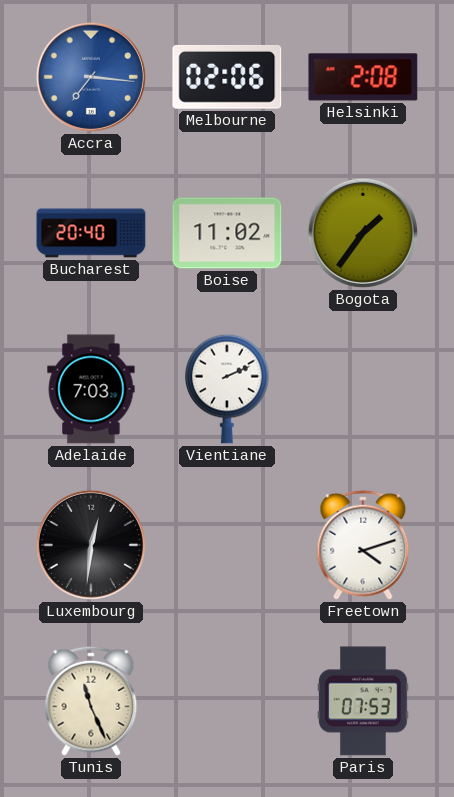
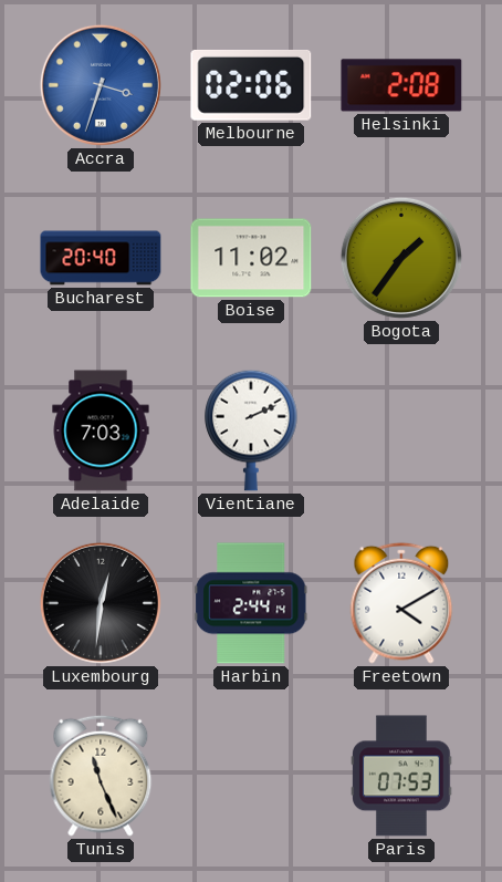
Accra: 7:16 -> 3:33 (101, 85)
Harbin: none -> 2:44 (251, 603)
Freetown: 4:12 -> 4:10 (401, 603)
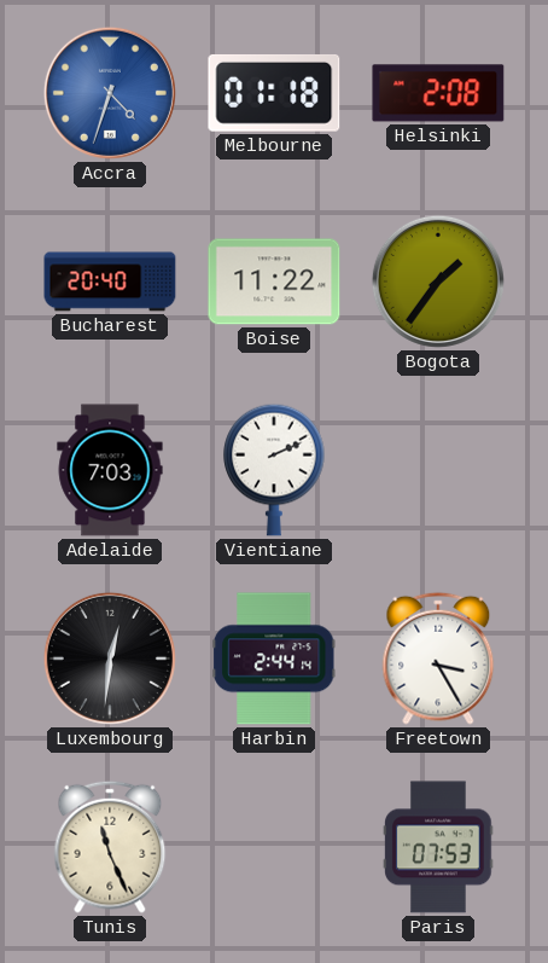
Accra: 3:33 -> 4:33 (110, 93)
Melbourne: 02:06 -> 01:18 (274, 93)
Boise: 11:02 -> 11:22 (274, 282)
Freetown: 4:10 -> 3:25 (438, 659)
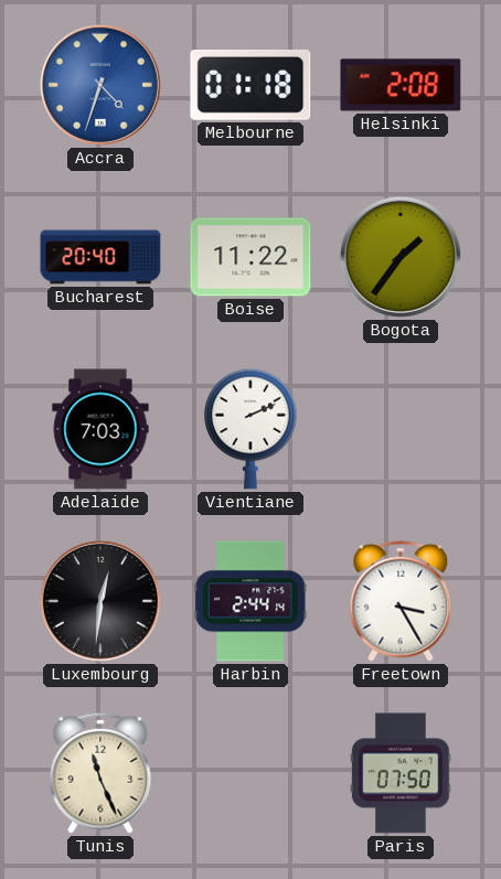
Paris: 07:53 -> 07:50 (401, 773)
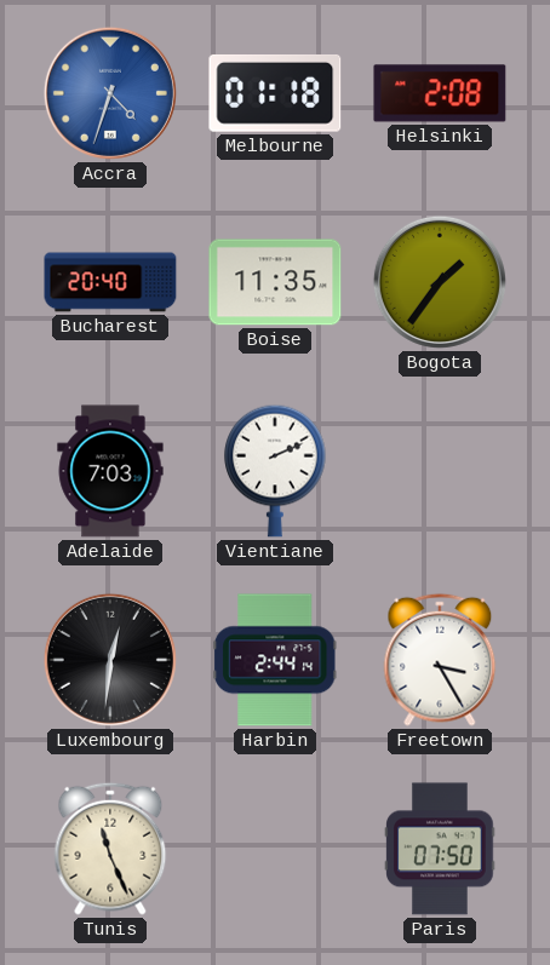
Boise: 11:22 -> 11:35 (275, 282)
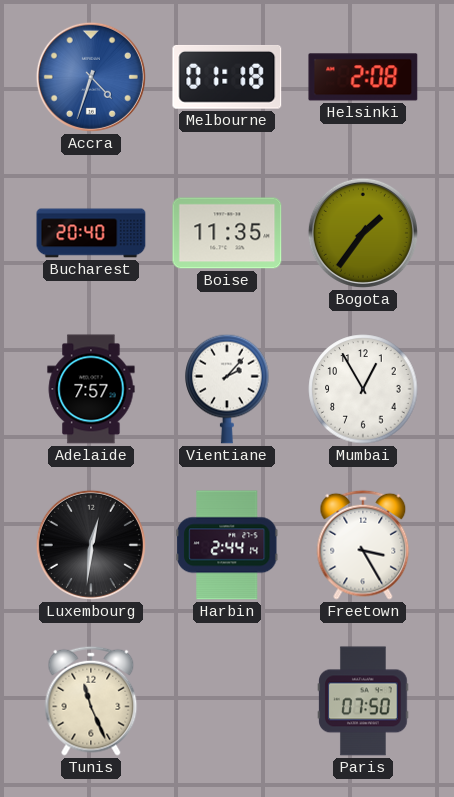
Adelaide: 7:03 -> 7:57 (91, 389)
Vientiane: 2:11 -> 2:07 (227, 389)
Mumbai: none -> 12:55 (363, 389)
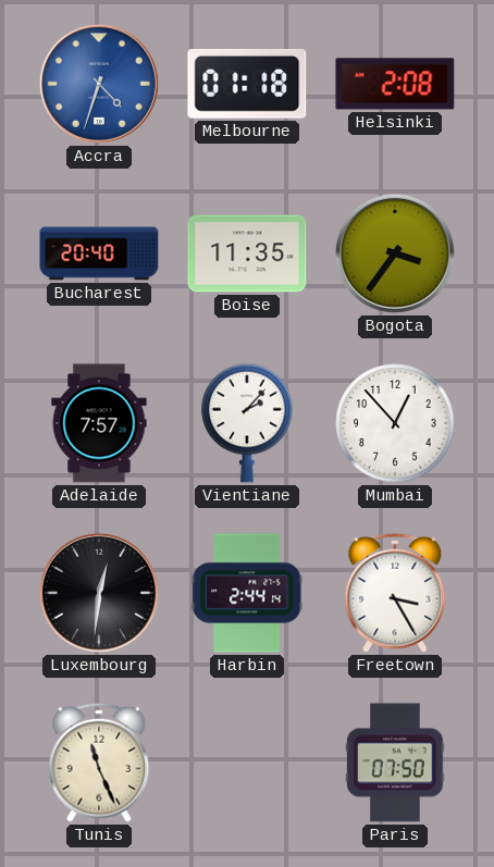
Bogota: 1:36 -> 3:36 (395, 253)
Mumbai: 12:55 -> 12:53 (395, 423)
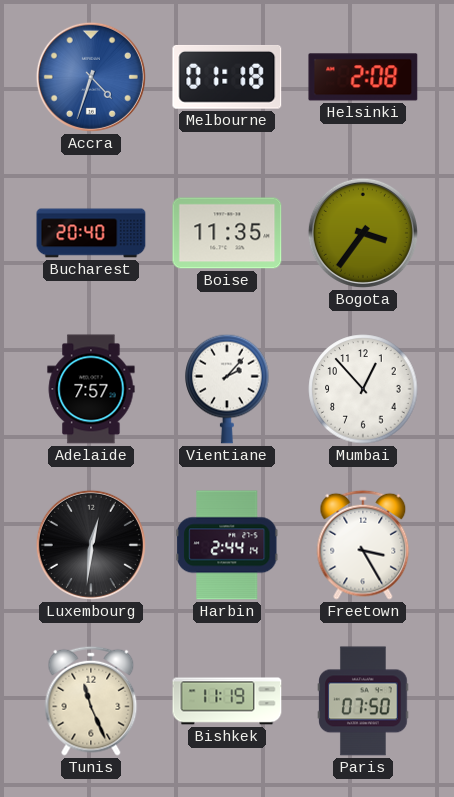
Bishkek: none -> 11:19 (227, 701)
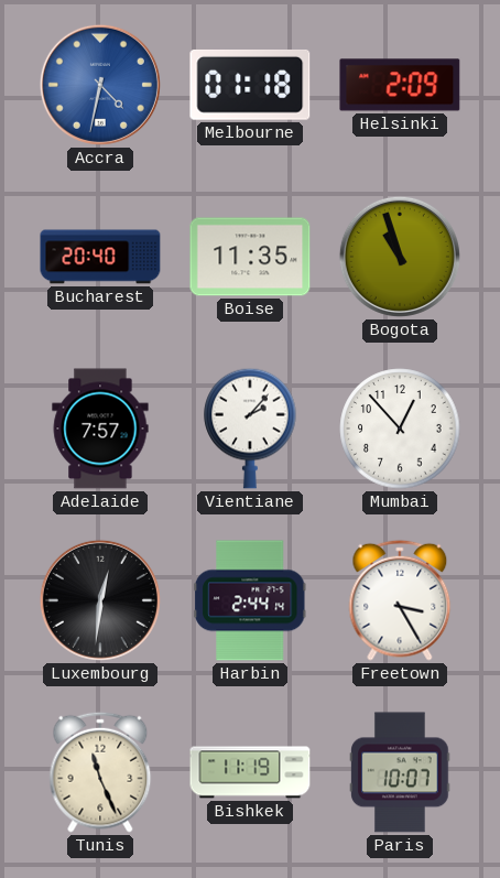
Accra: 4:33 -> 4:32 (100, 85)
Helsinki: 2:08 -> 2:09 (400, 85)
Bogota: 3:36 -> 10:57 (400, 257)
Paris: 07:50 -> 10:07 (400, 772)
